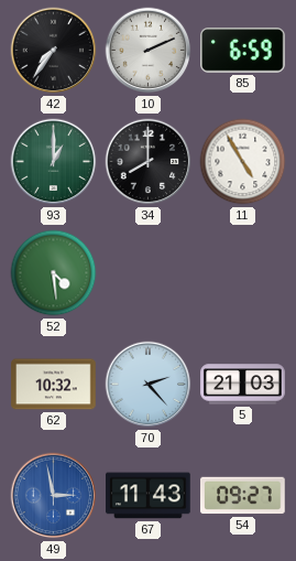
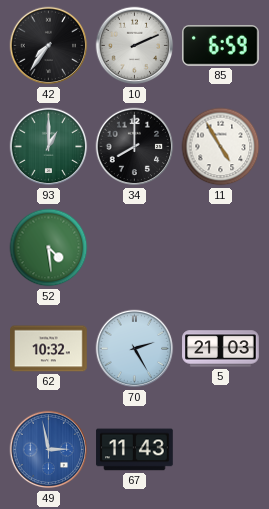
70: 2:23 -> 2:25 (135, 349)
54: 09:27 -> none (243, 496)
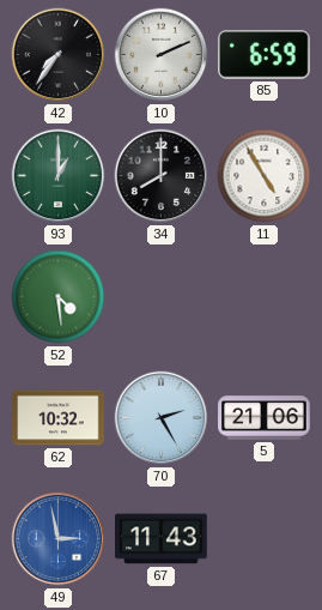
5: 21:03 -> 21:06 (265, 418)
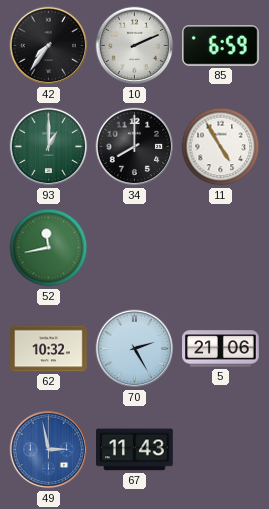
52: 4:29 -> 11:43 (49, 248)
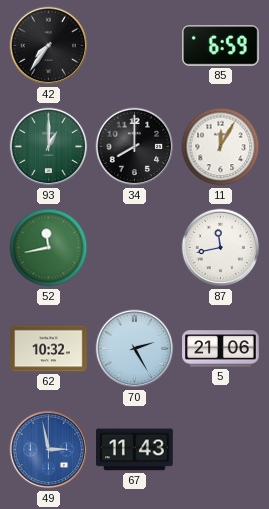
10: 2:11 -> none (135, 46)
11: 4:55 -> 12:05 (221, 147)
87: none -> 11:43 (221, 248)
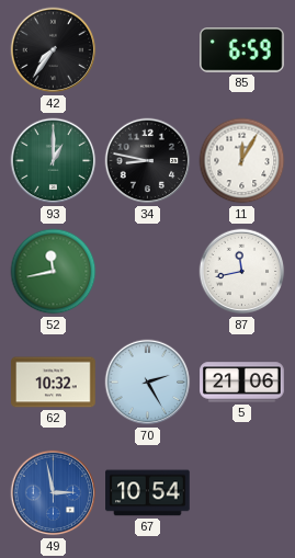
34: 8:00 -> 8:47 (148, 161)
67: 11:43 -> 10:54 (148, 493)
